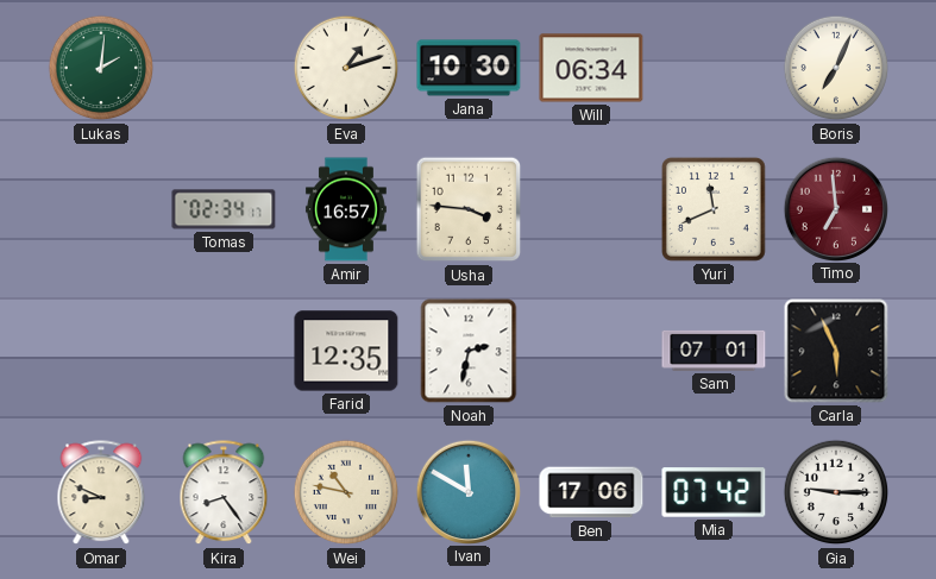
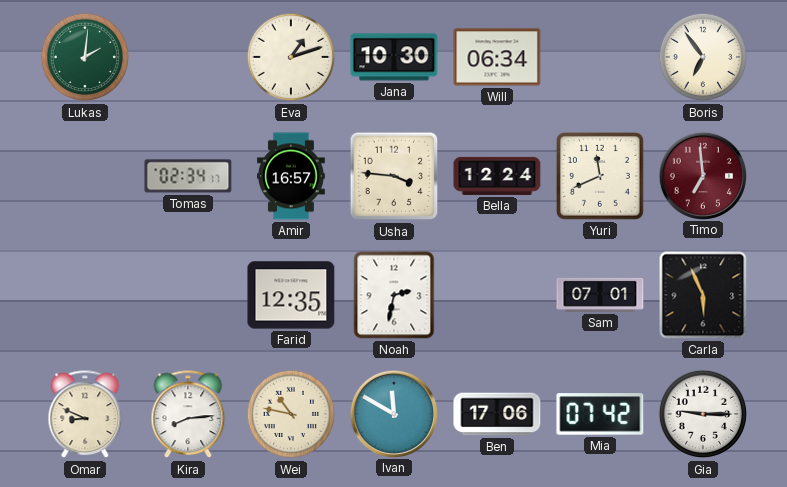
Boris: 7:04 -> 6:54 (703, 57)
Bella: none -> 12:24 (497, 176)
Kira: 8:24 -> 8:14 (188, 415)
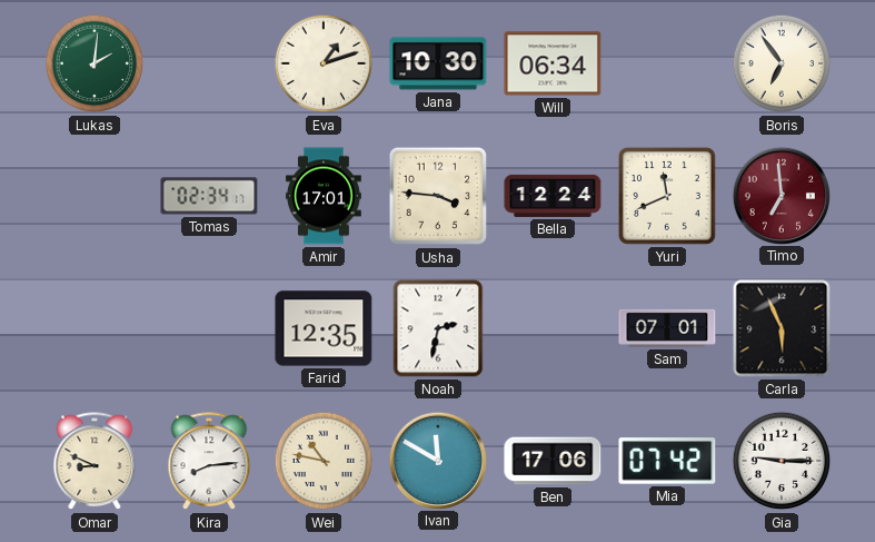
Amir: 16:57 -> 17:01 (324, 196)
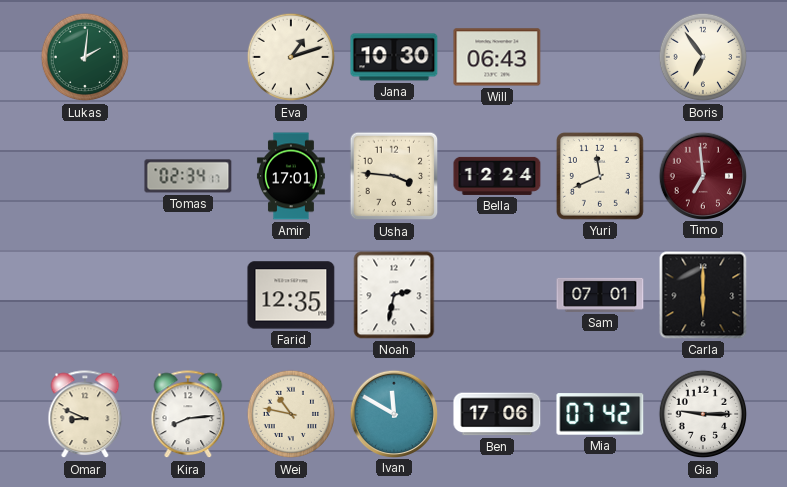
Will: 06:34 -> 06:43 (497, 57)
Carla: 5:56 -> 6:00 (703, 295)
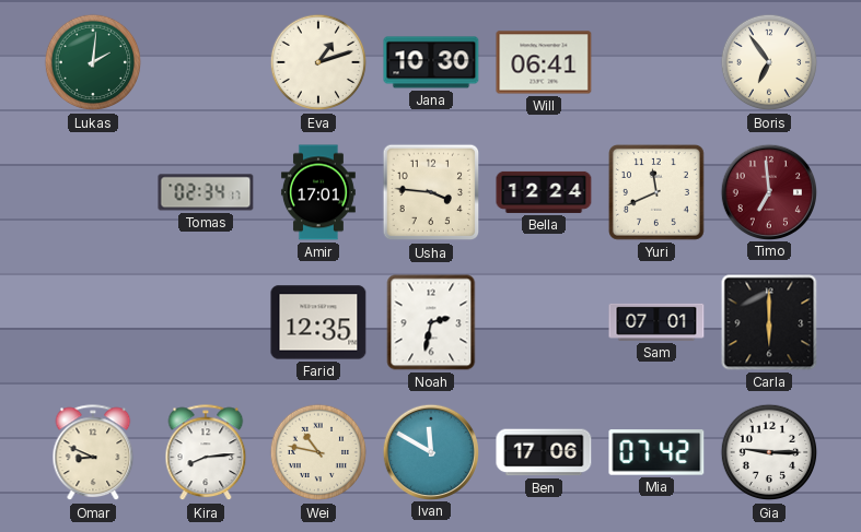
Will: 06:43 -> 06:41 (544, 62)
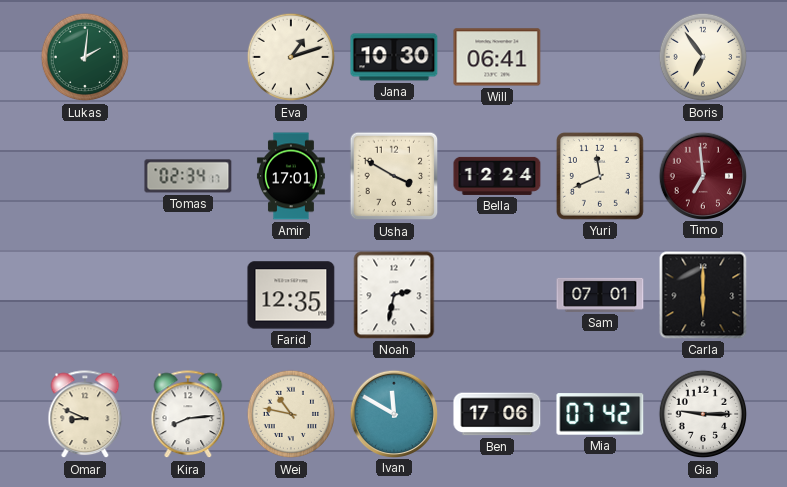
Usha: 3:46 -> 3:50 (394, 176)
